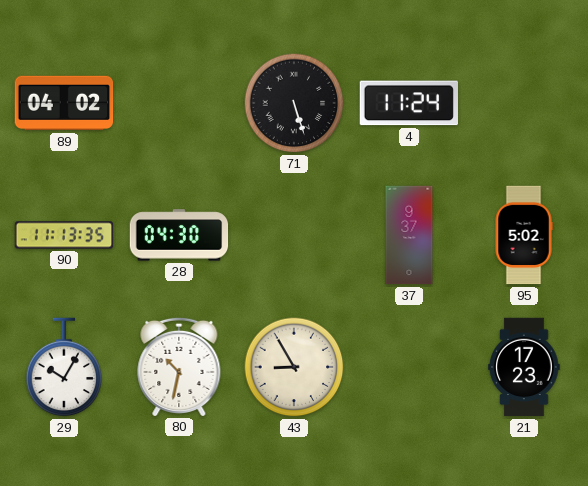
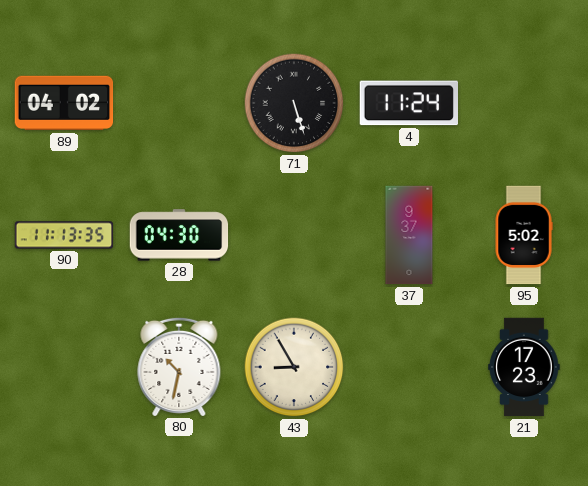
29: 10:05 -> none (64, 367)
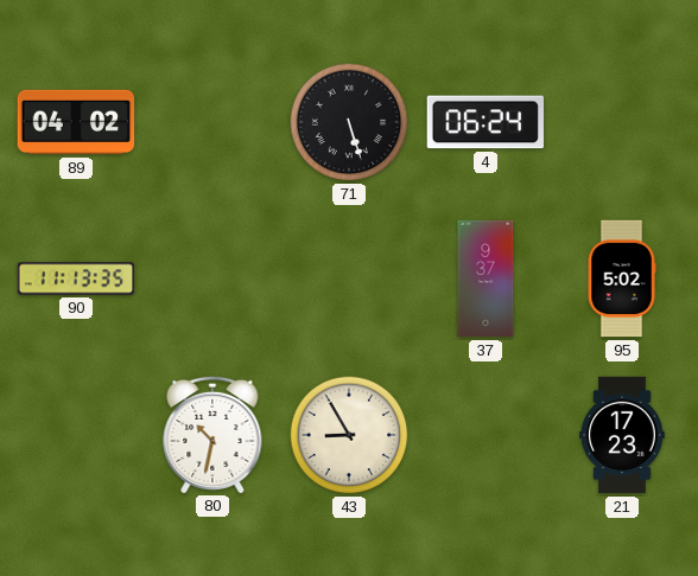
4: 11:24 -> 06:24 (484, 122)
28: 04:30 -> none (179, 235)
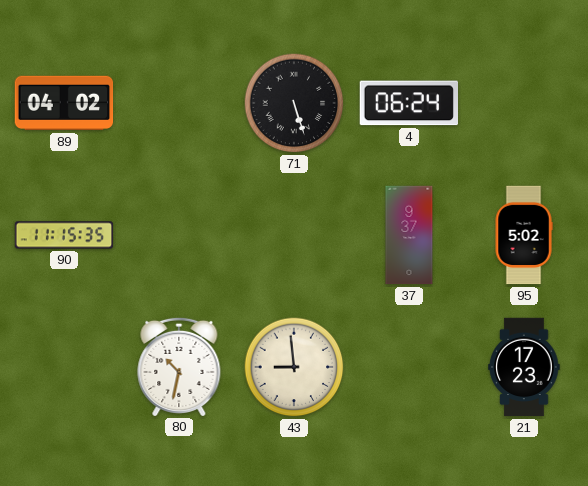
90: 11:13 -> 11:15 (64, 235)
43: 8:55 -> 8:59 (294, 367)
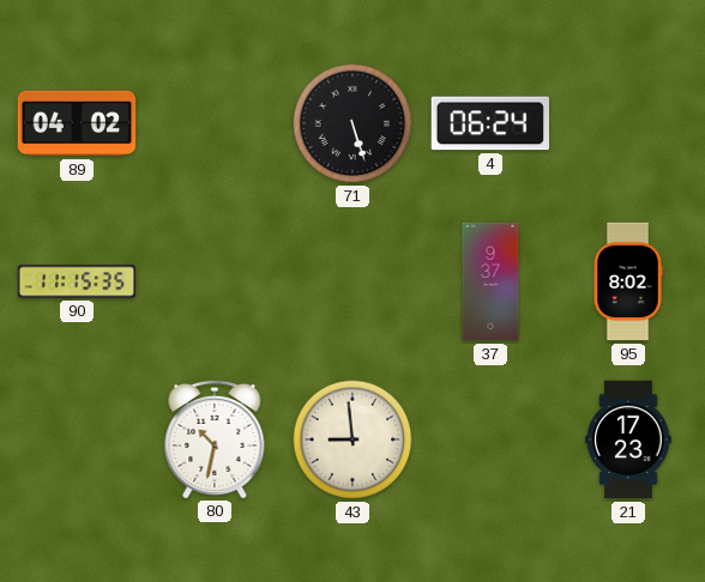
95: 5:02 -> 8:02 (628, 281)
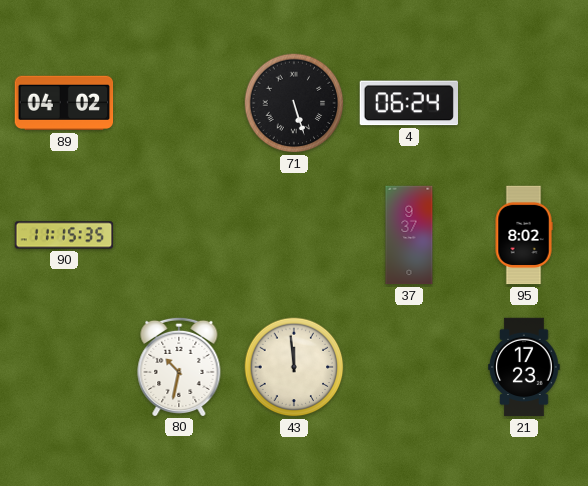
43: 8:59 -> 11:59 (294, 367)
